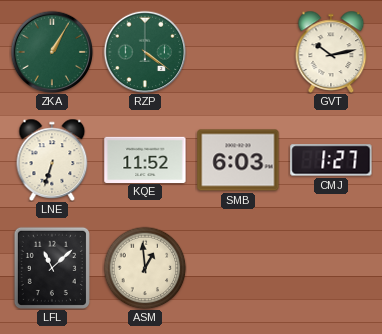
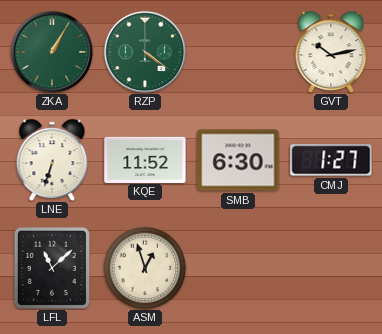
SMB: 6:03 -> 6:30 (238, 160)
ASM: 12:59 -> 12:57 (145, 268)
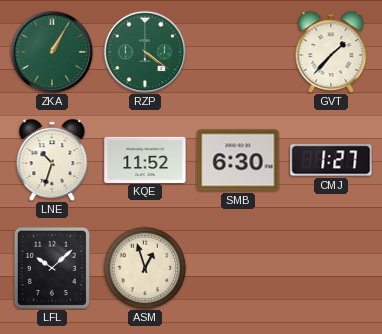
GVT: 10:13 -> 1:37 (331, 52)
LNE: 6:33 -> 10:33 (52, 160)
LFL: 11:08 -> 10:08 (52, 268)
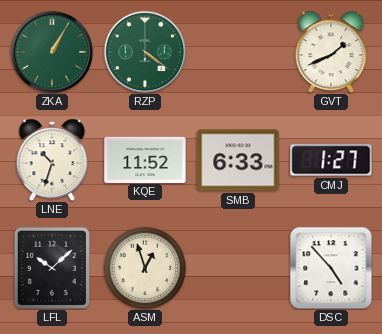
GVT: 1:37 -> 1:41 (331, 52)
SMB: 6:30 -> 6:33 (238, 160)
DSC: none -> 4:53 (331, 268)
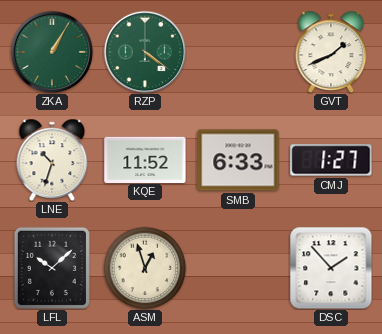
DSC: 4:53 -> 1:53 (331, 268)
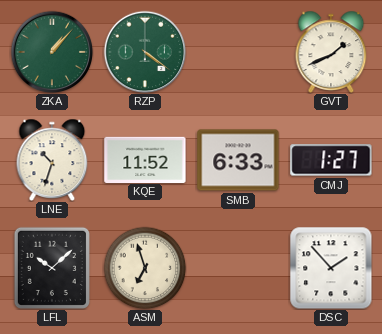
ZKA: 1:05 -> 1:07 (52, 52)
ASM: 12:57 -> 6:57 (145, 268)
